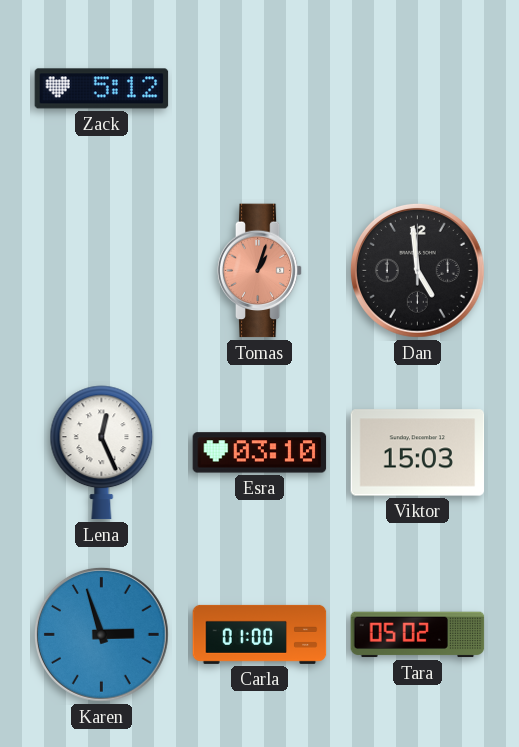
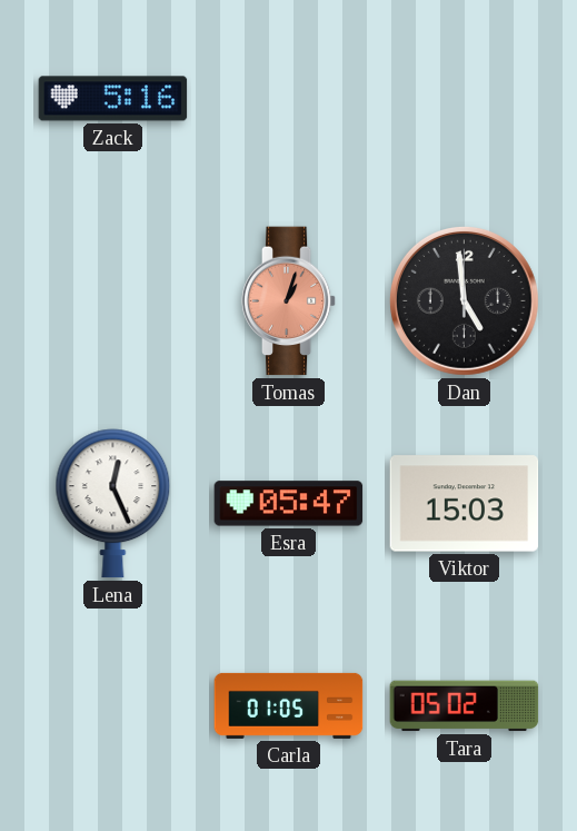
Zack: 5:12 -> 5:16 (113, 99)
Esra: 03:10 -> 05:47 (289, 504)
Karen: 2:57 -> none (101, 634)
Carla: 01:00 -> 01:05 (289, 705)
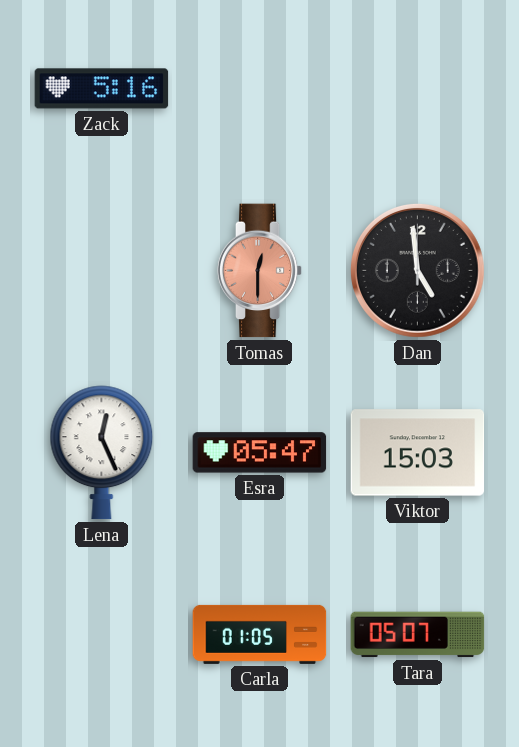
Tomas: 1:03 -> 12:30 (260, 271)
Tara: 05:02 -> 05:07 (418, 635)
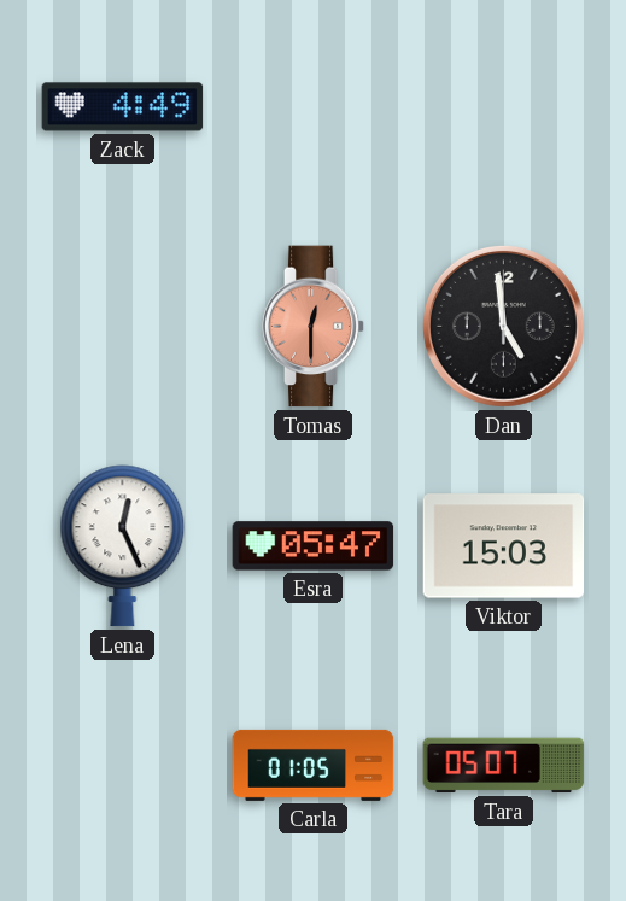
Zack: 5:16 -> 4:49 (123, 107)
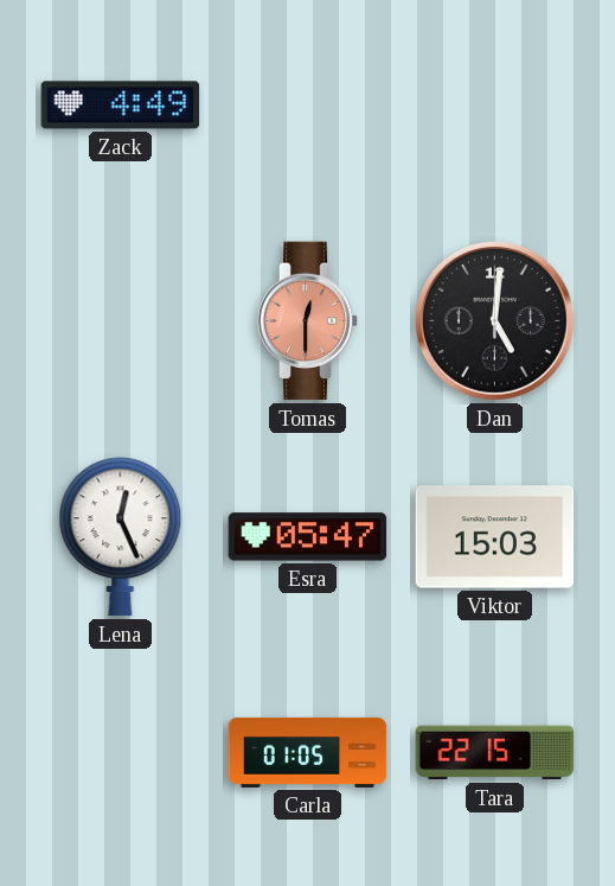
Dan: 4:59 -> 5:01 (494, 320)
Tara: 05:07 -> 22:15 (495, 753)
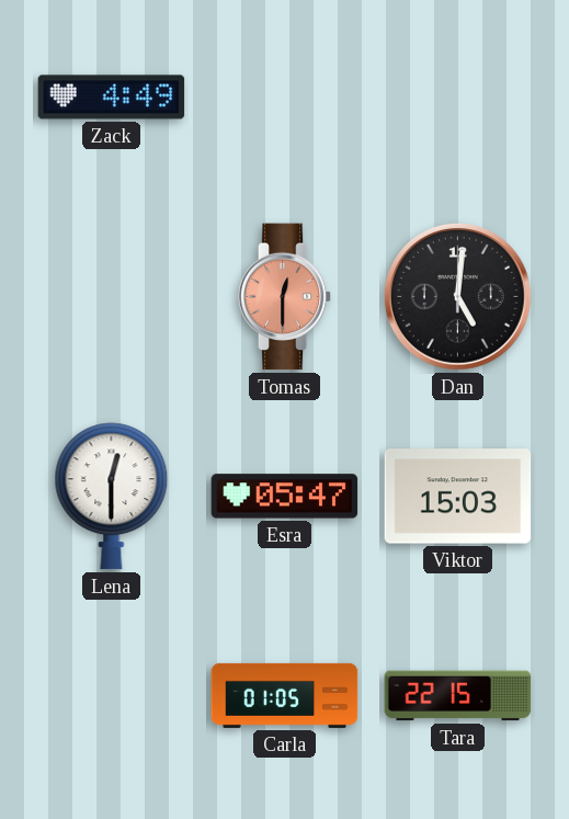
Lena: 12:26 -> 12:30 (112, 497)
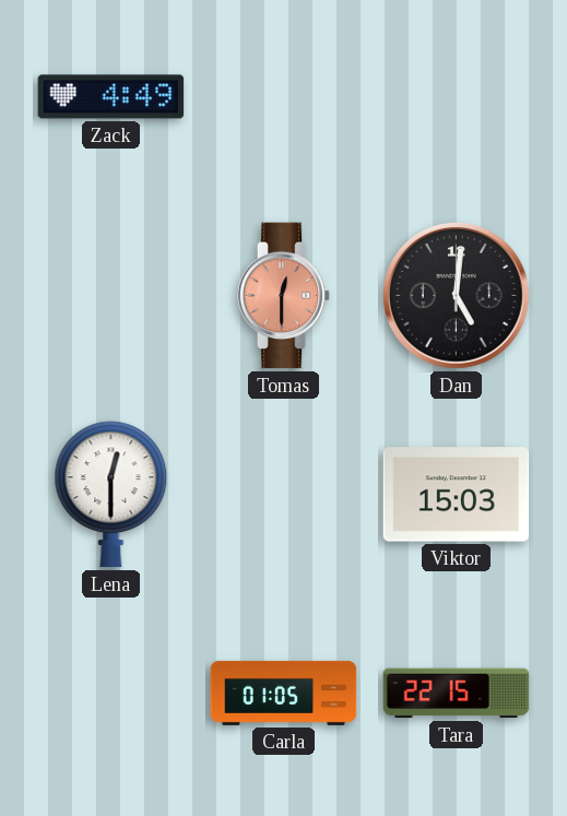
Esra: 05:47 -> none (285, 497)
